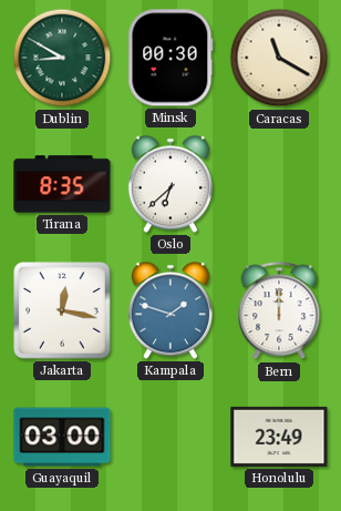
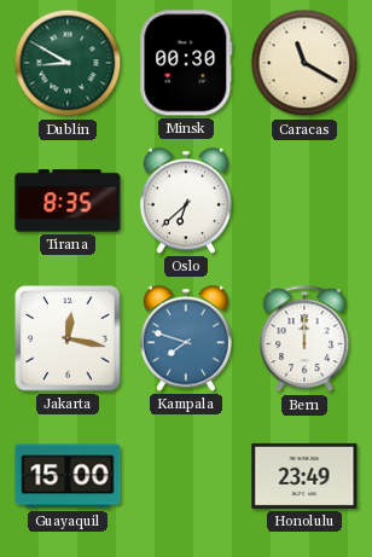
Kampala: 1:48 -> 7:48 (186, 338)
Guayaquil: 03:00 -> 15:00 (68, 476)
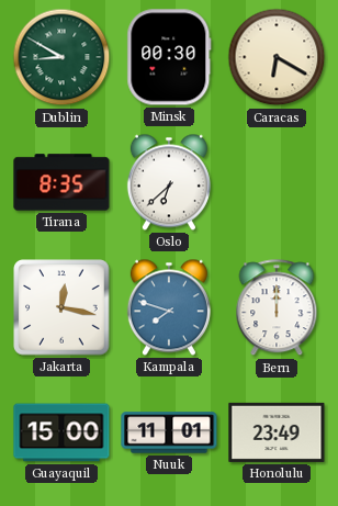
Caracas: 11:20 -> 6:20 (277, 57)
Nuuk: none -> 11:01 (169, 432)
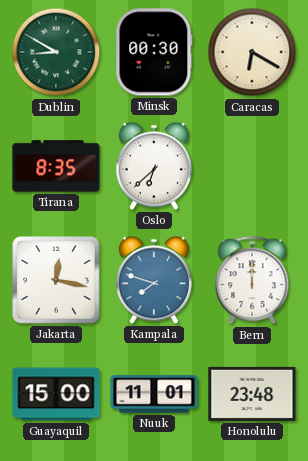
Honolulu: 23:49 -> 23:48 (252, 394)
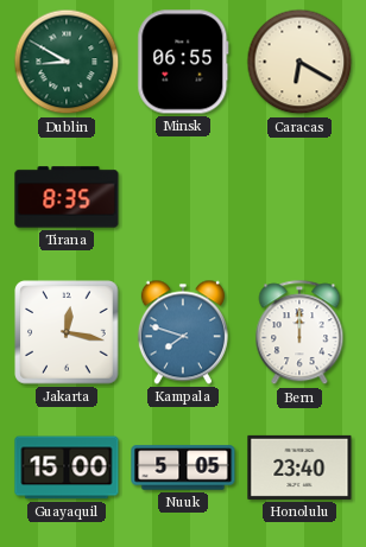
Minsk: 00:30 -> 06:55 (183, 62)
Oslo: 6:38 -> none (154, 166)
Nuuk: 11:01 -> 5:05 (183, 468)
Honolulu: 23:48 -> 23:40 (299, 468)
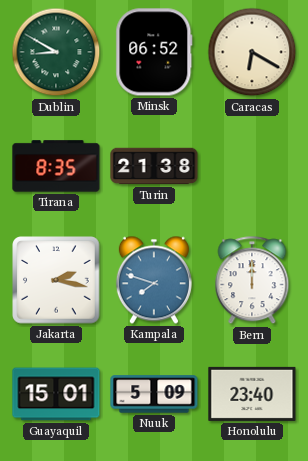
Minsk: 06:55 -> 06:52 (154, 52)
Turin: none -> 21:38 (154, 166)
Jakarta: 12:17 -> 2:17 (56, 280)
Guayaquil: 15:00 -> 15:01 (56, 394)
Nuuk: 5:05 -> 5:09 (154, 394)
